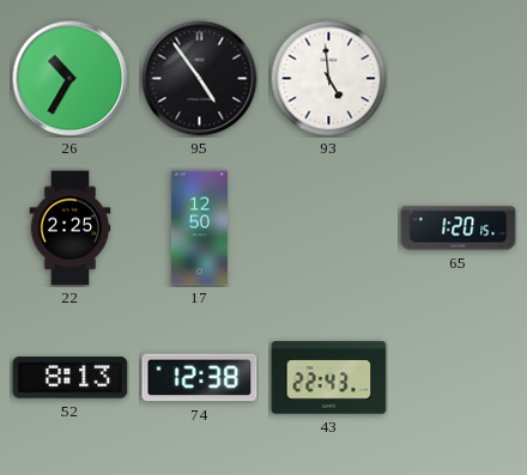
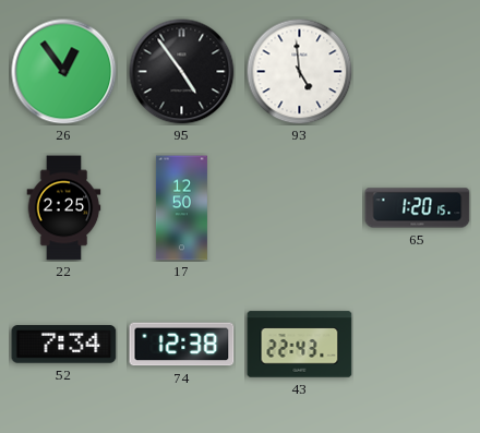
26: 10:35 -> 12:54 (64, 72)
52: 8:13 -> 7:34 (64, 345)
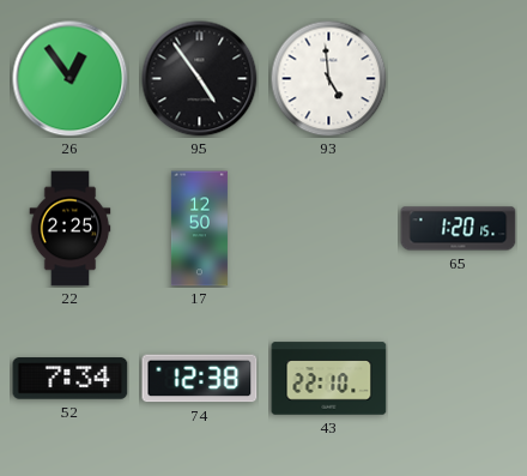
43: 22:43 -> 22:10 (329, 379)
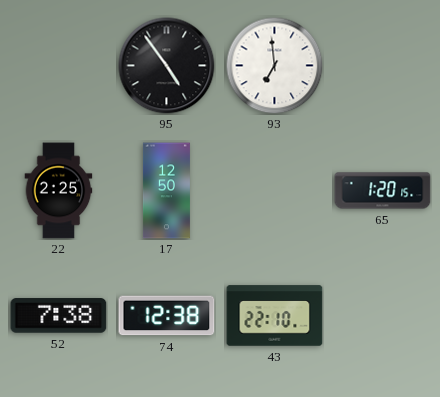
26: 12:54 -> none (71, 79)
93: 4:59 -> 6:59 (274, 65)
52: 7:34 -> 7:38 (59, 316)
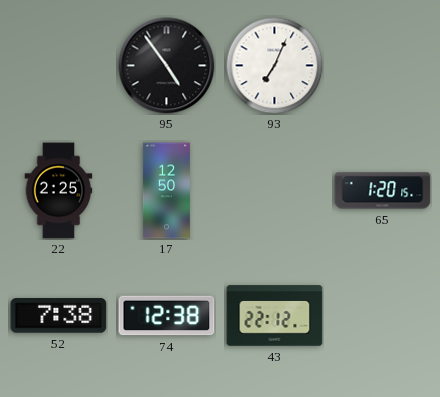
93: 6:59 -> 7:04 (274, 65)
43: 22:10 -> 22:12 (275, 316)
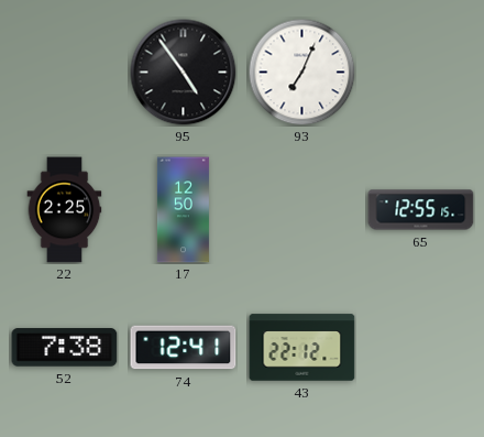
65: 1:20 -> 12:55 (421, 210)
74: 12:38 -> 12:41 (184, 348)
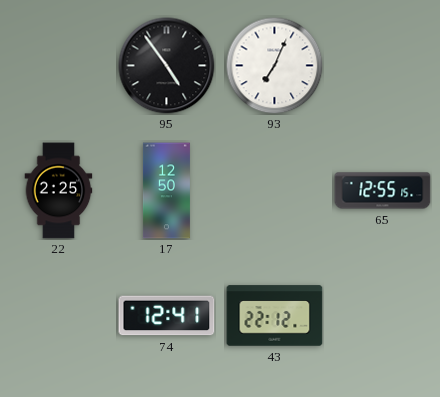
52: 7:38 -> none (65, 348)
